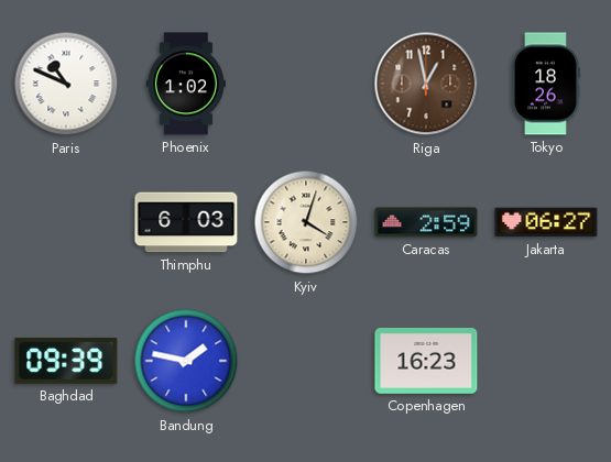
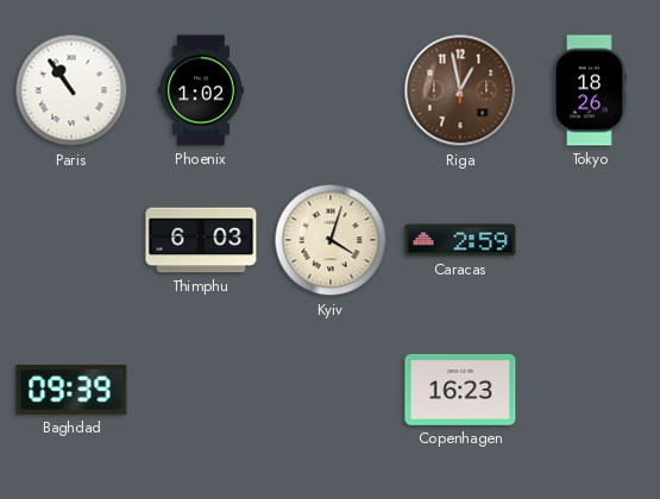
Paris: 10:49 -> 10:54 (71, 90)
Jakarta: 06:27 -> none (546, 222)
Bandung: 1:47 -> none (186, 361)
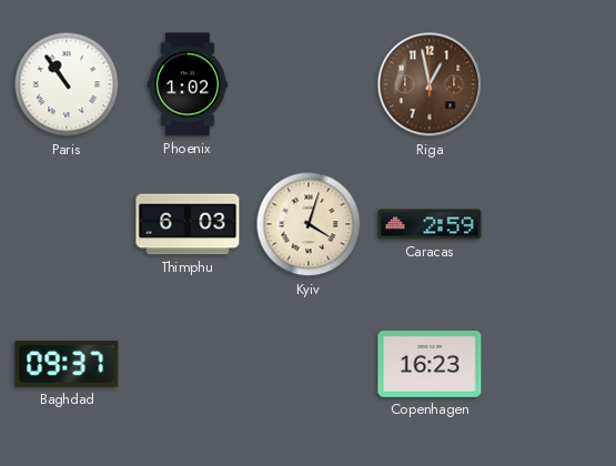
Tokyo: 18:26 -> none (590, 90)
Baghdad: 09:39 -> 09:37 (67, 364)
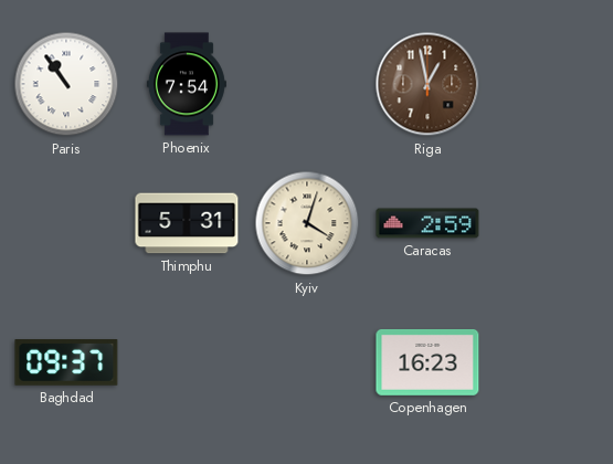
Phoenix: 1:02 -> 7:54 (187, 84)
Thimphu: 6:03 -> 5:31 (187, 223)
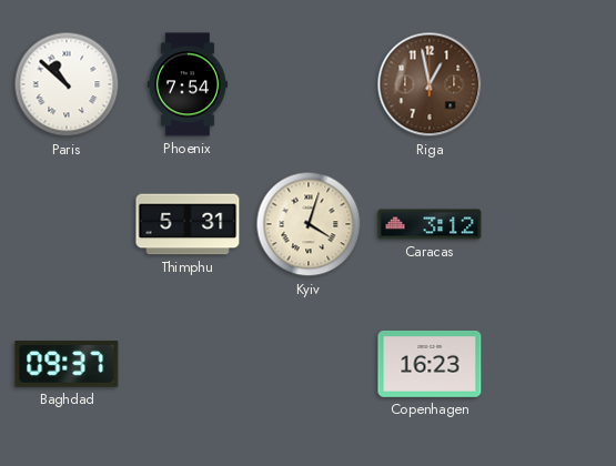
Paris: 10:54 -> 10:52 (67, 84)
Caracas: 2:59 -> 3:12 (430, 224)
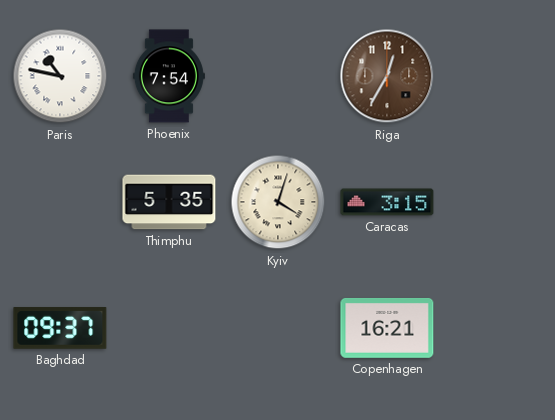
Paris: 10:52 -> 10:47 (60, 76)
Riga: 12:58 -> 12:35 (387, 76)
Thimphu: 5:31 -> 5:35 (169, 202)
Caracas: 3:12 -> 3:15 (387, 202)
Copenhagen: 16:23 -> 16:21 (387, 328)
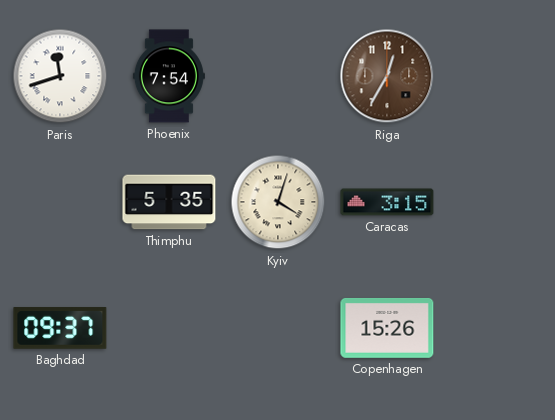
Paris: 10:47 -> 11:42 (60, 76)
Copenhagen: 16:21 -> 15:26 (387, 328)
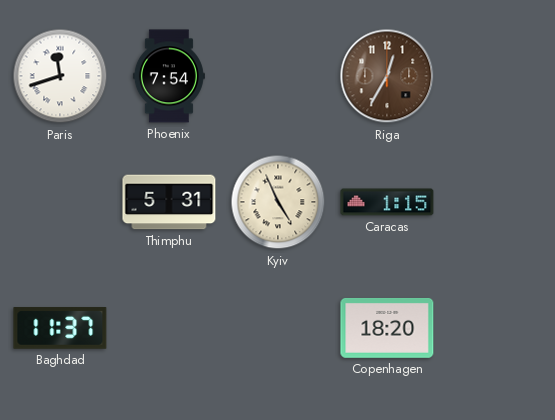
Thimphu: 5:35 -> 5:31 (169, 202)
Kyiv: 4:03 -> 4:56 (278, 202)
Caracas: 3:15 -> 1:15 (387, 202)
Baghdad: 09:37 -> 11:37 (60, 328)
Copenhagen: 15:26 -> 18:20 (387, 328)
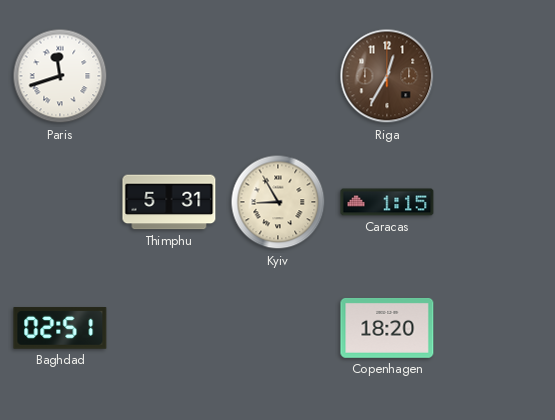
Phoenix: 7:54 -> none (169, 76)
Kyiv: 4:56 -> 8:55 (278, 202)
Baghdad: 11:37 -> 02:51 (60, 328)
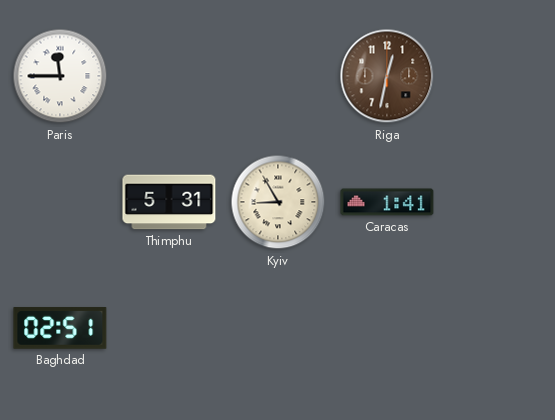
Paris: 11:42 -> 11:45 (60, 76)
Riga: 12:35 -> 12:32 (387, 76)
Caracas: 1:15 -> 1:41 (387, 202)
Copenhagen: 18:20 -> none (387, 328)
